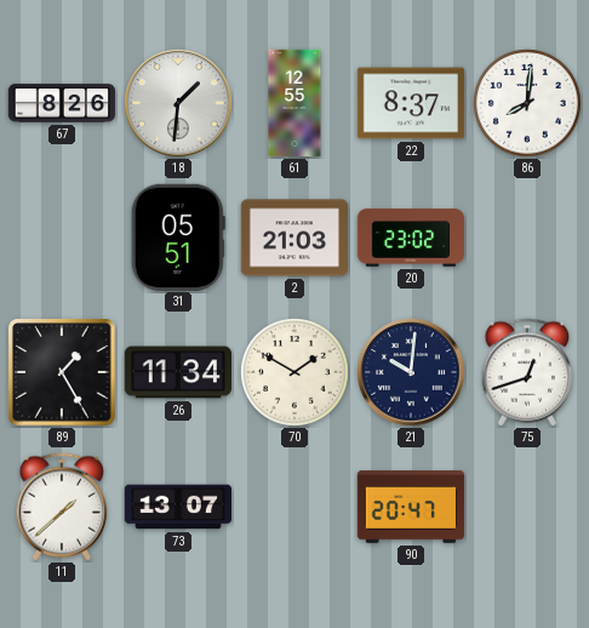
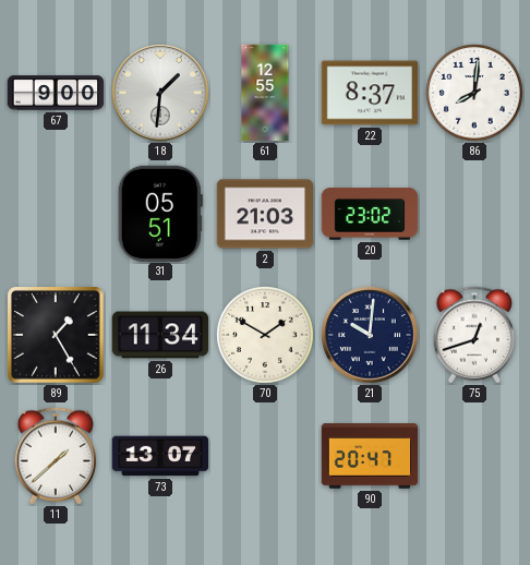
67: 8:26 -> 9:00 (56, 93)
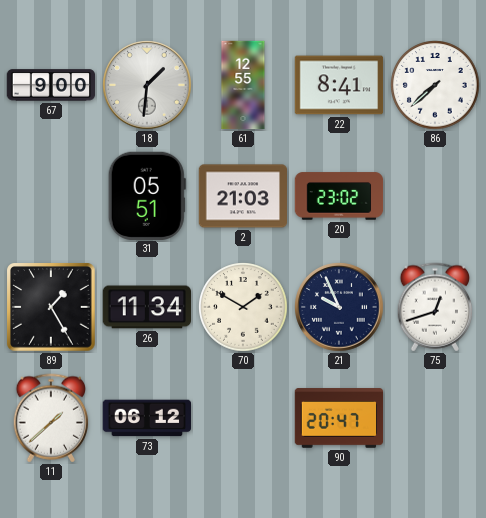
22: 8:37 -> 8:41 (339, 85)
86: 8:01 -> 7:38 (435, 85)
21: 10:01 -> 9:56 (339, 307)
73: 13:07 -> 06:12 (147, 418)
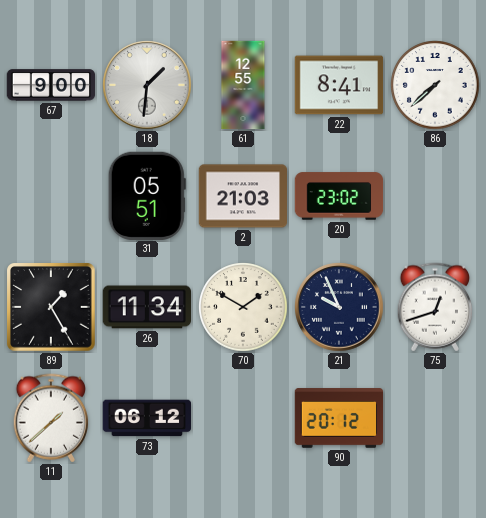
90: 20:47 -> 20:12 (339, 418)
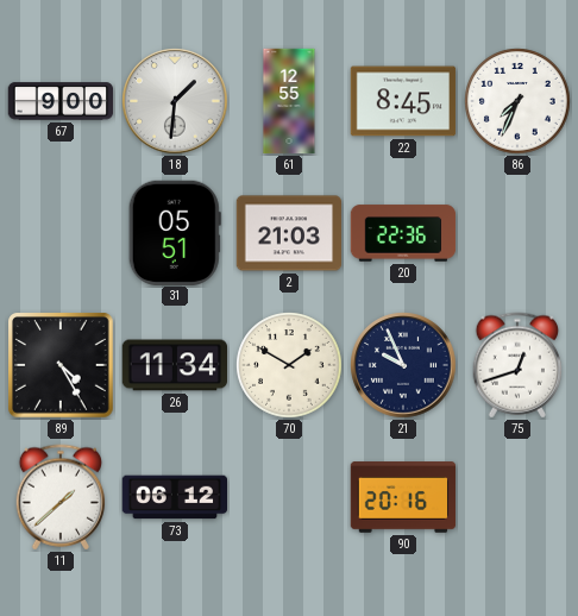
22: 8:41 -> 8:45 (403, 101)
86: 7:38 -> 7:34 (517, 101)
20: 23:02 -> 22:36 (403, 233)
89: 1:25 -> 4:25 (61, 365)
90: 20:12 -> 20:16 (403, 497)
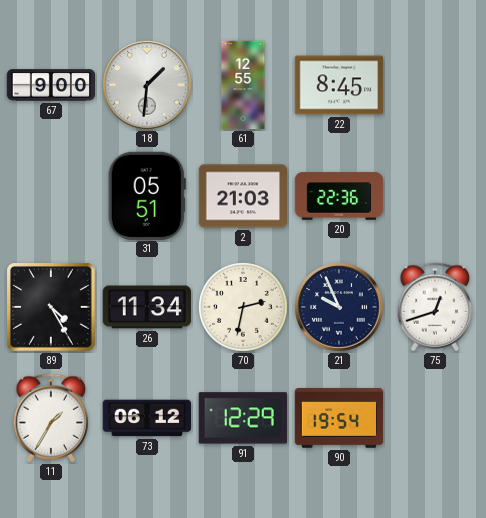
86: 7:34 -> none (517, 101)
70: 1:50 -> 2:32 (243, 307)
11: 1:38 -> 1:35 (51, 418)
91: none -> 12:29 (243, 418)
90: 20:16 -> 19:54 (339, 418)
